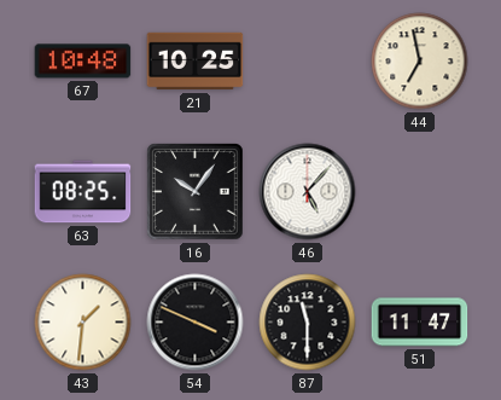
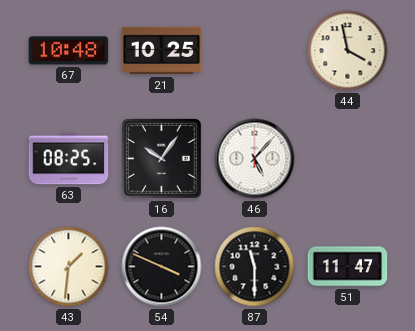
44: 6:58 -> 3:58 (348, 51)
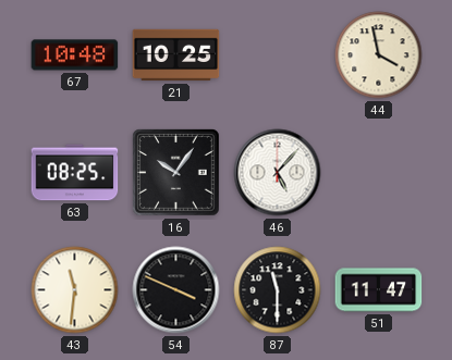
43: 1:31 -> 11:31 (75, 290)
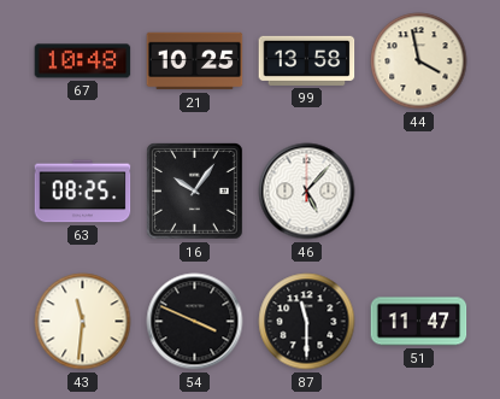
99: none -> 13:58 (307, 60)
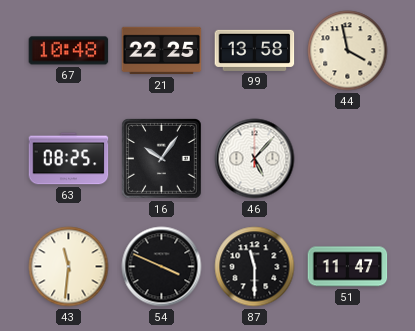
21: 10:25 -> 22:25 (162, 51)
